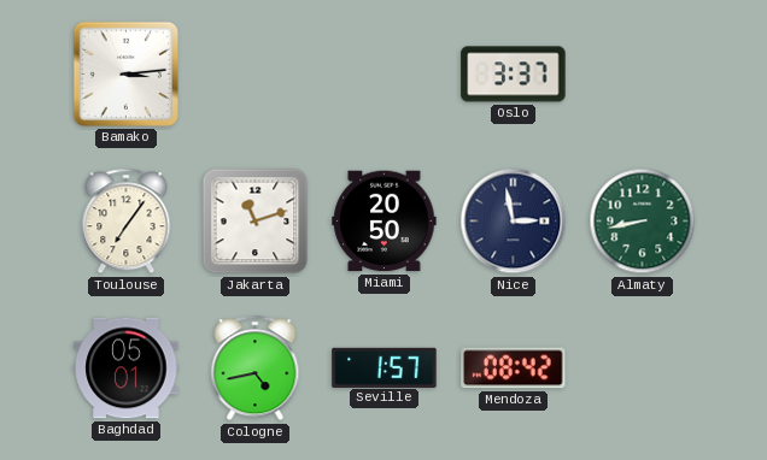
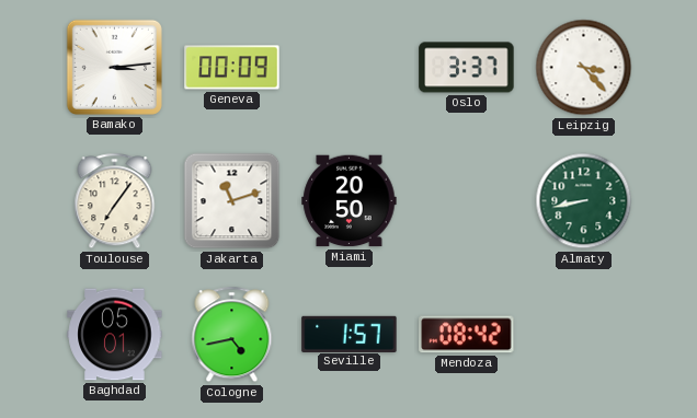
Geneva: none -> 00:09 (232, 68)
Leipzig: none -> 3:23 (584, 68)
Nice: 2:58 -> none (514, 222)
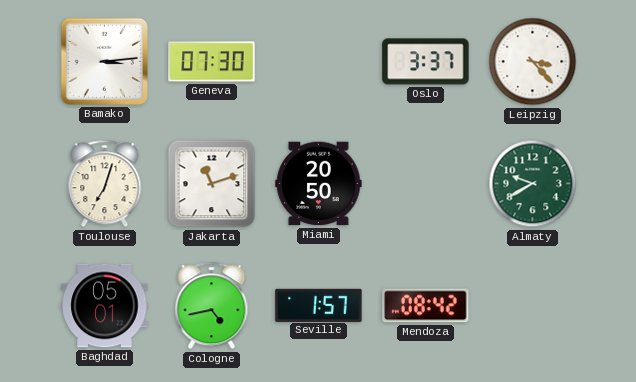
Geneva: 00:09 -> 07:30 (212, 62)
Toulouse: 7:06 -> 7:03 (105, 184)
Almaty: 8:43 -> 9:40 (533, 184)
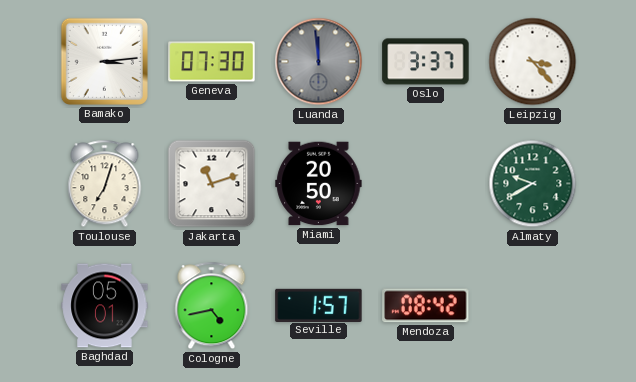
Luanda: none -> 11:59 (319, 62)
